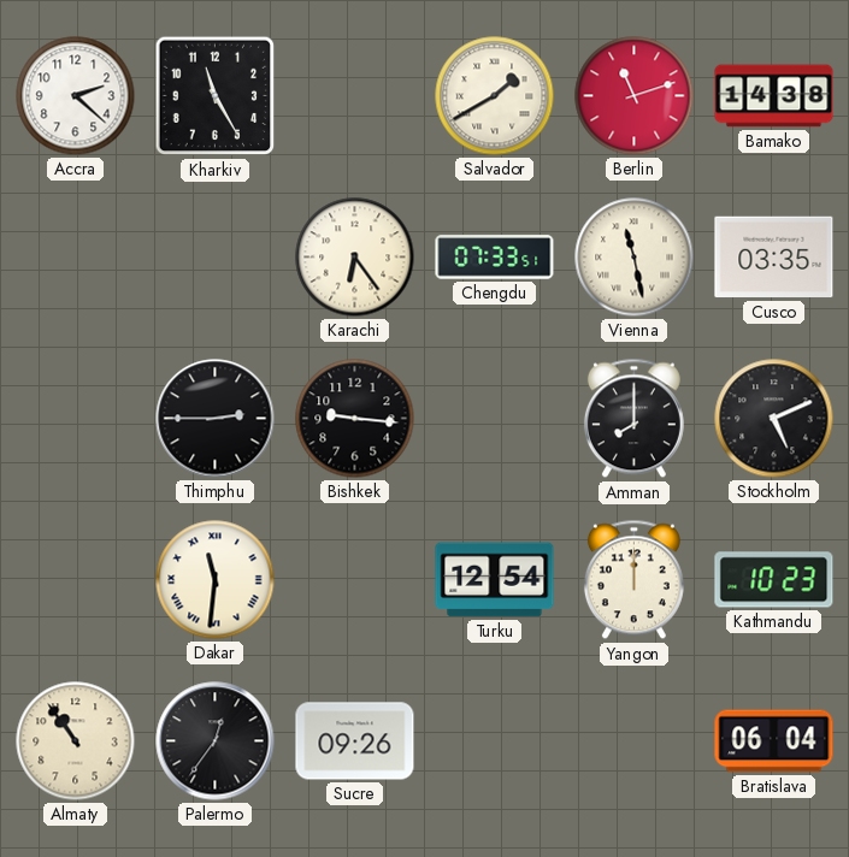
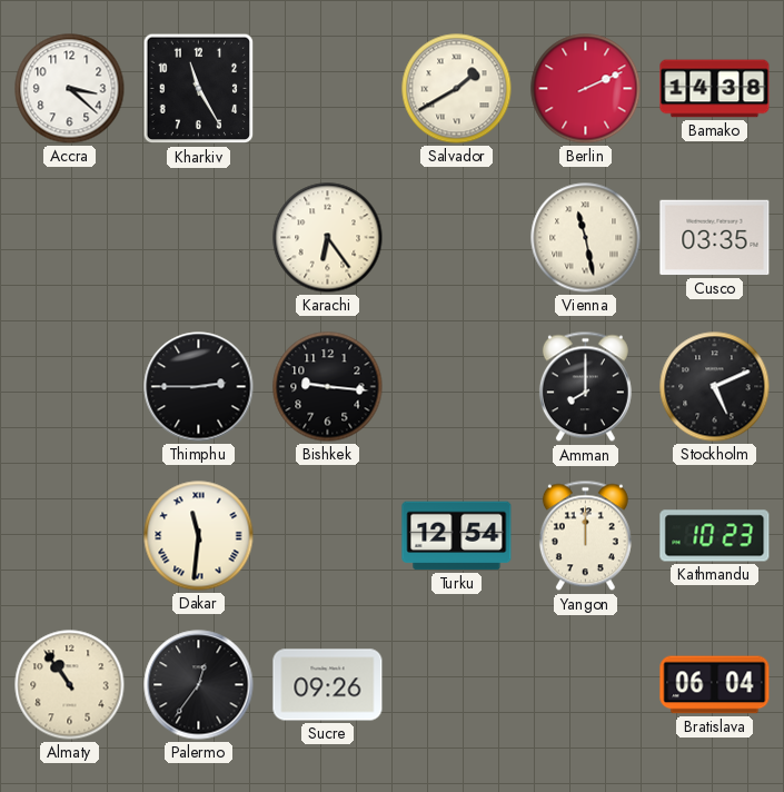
Accra: 2:22 -> 3:22 (70, 89)
Berlin: 11:12 -> 2:11 (586, 89)
Chengdu: 07:33 -> none (495, 258)
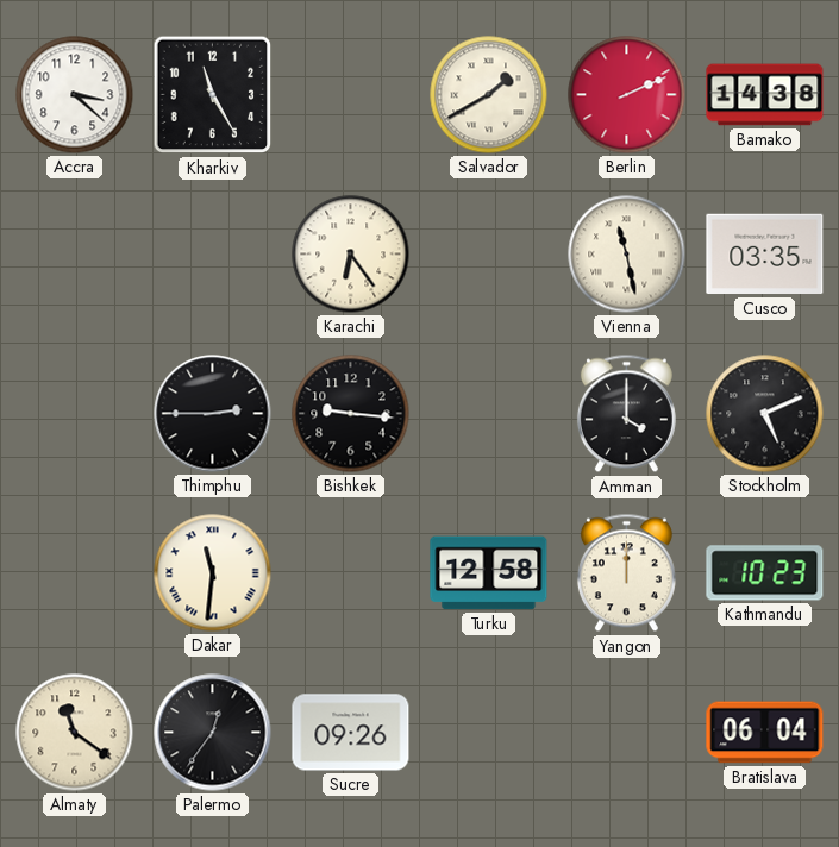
Amman: 8:00 -> 4:00 (626, 414)
Turku: 12:54 -> 12:58 (489, 573)
Almaty: 10:54 -> 11:21 (75, 733)
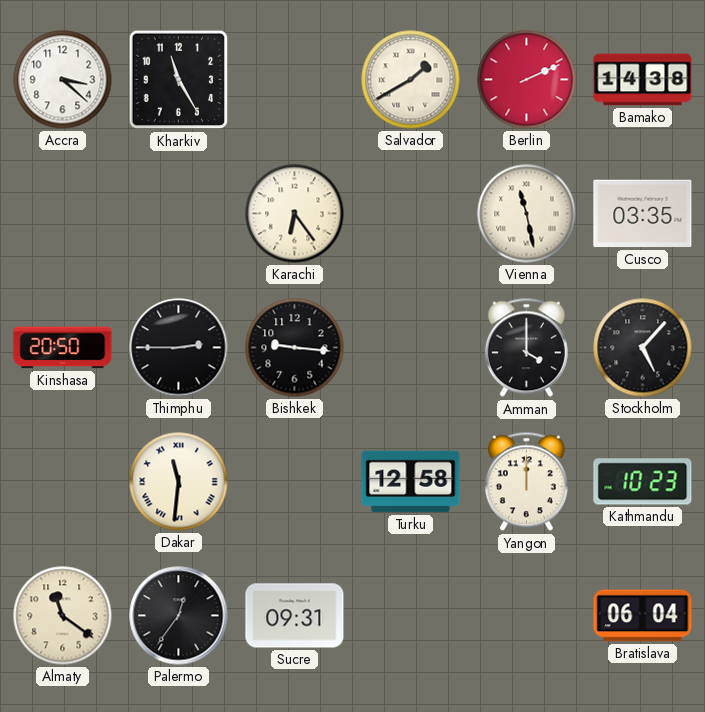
Kinshasa: none -> 20:50 (63, 348)
Stockholm: 5:11 -> 5:07 (643, 348)
Sucre: 09:26 -> 09:31 (295, 616)
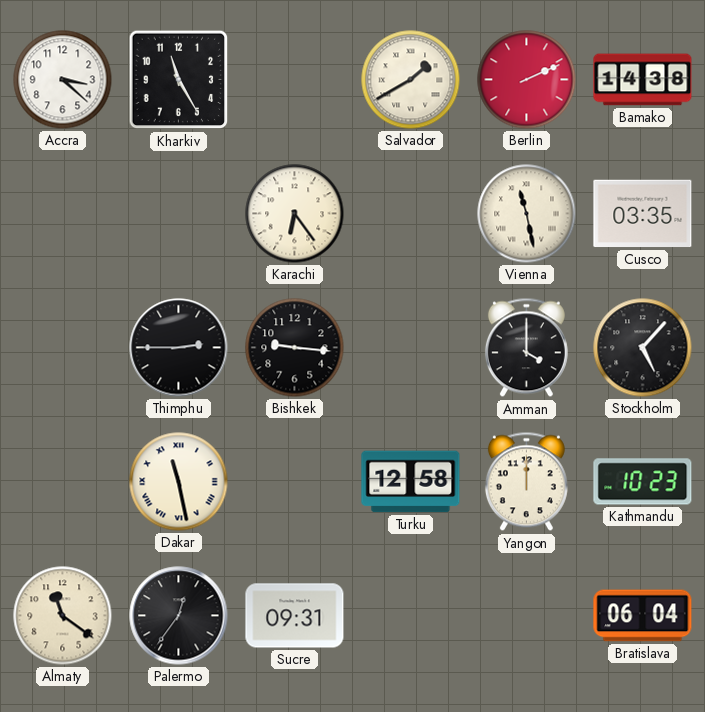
Kinshasa: 20:50 -> none (63, 348)
Dakar: 11:31 -> 11:28 (179, 482)
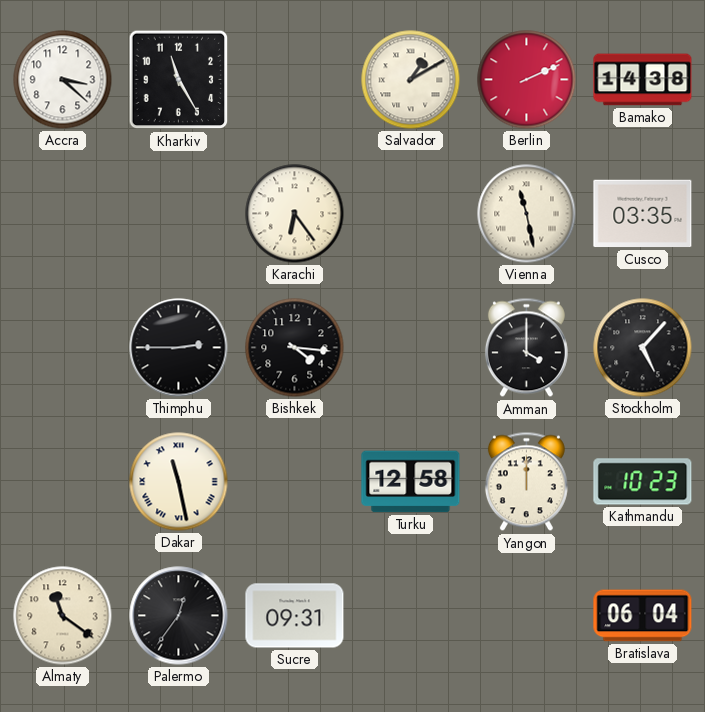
Salvador: 1:40 -> 1:10 (411, 80)
Bishkek: 9:16 -> 4:16 (295, 348)
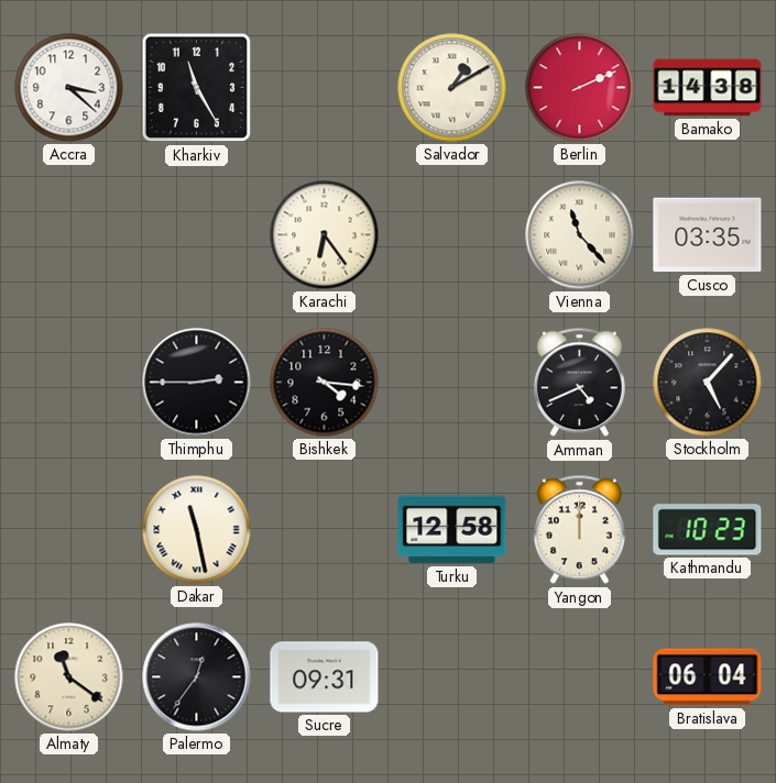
Vienna: 11:28 -> 11:23 (580, 235)
Amman: 4:00 -> 4:41 (579, 383)
